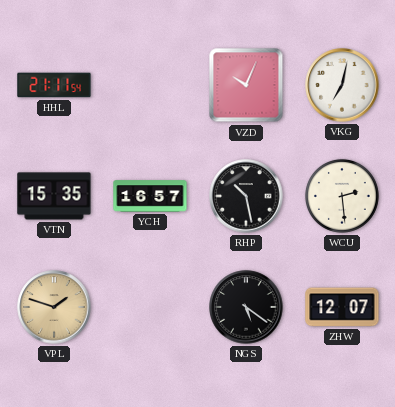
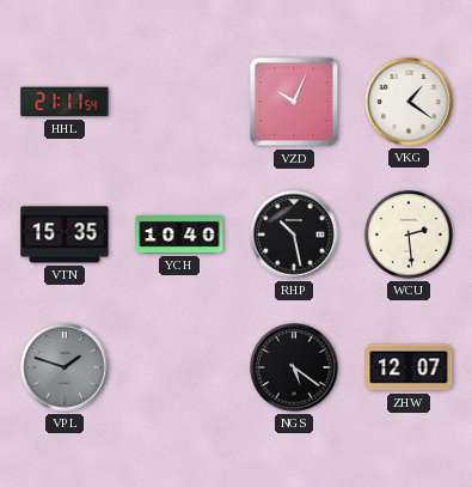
VKG: 7:02 -> 1:21 (409, 102)
YCH: 16:57 -> 10:40 (179, 235)
VPL dial: champagne -> grey (65, 367)
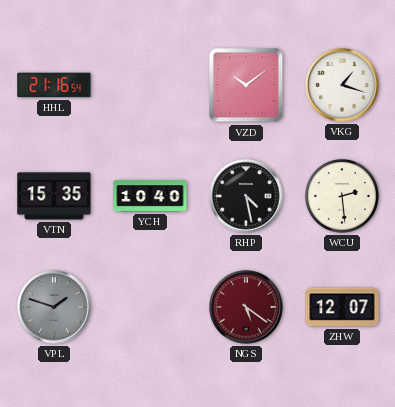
HHL: 21:11 -> 21:16 (54, 85)
VZD: 10:04 -> 10:09 (246, 85)
VKG: 1:21 -> 1:18 (342, 85)
RHP: 10:28 -> 4:28 (246, 196)
NGS dial: black -> burgundy (246, 307)
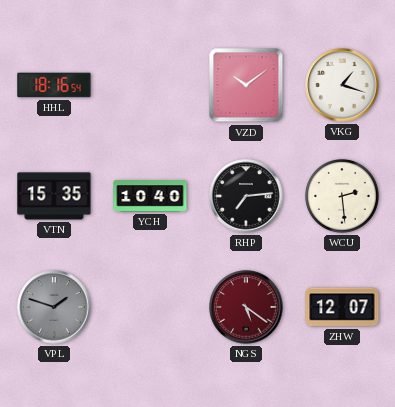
HHL: 21:16 -> 18:16 (54, 85)
RHP: 4:28 -> 7:14 (246, 196)
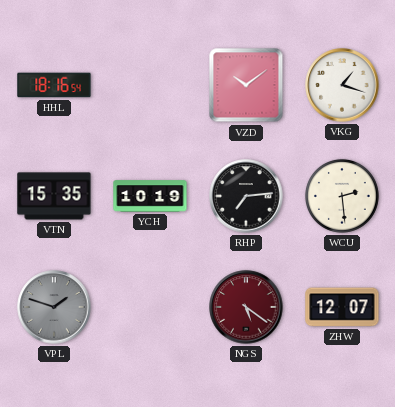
YCH: 10:40 -> 10:19 (150, 196)
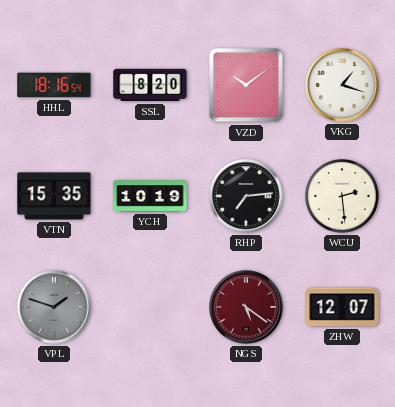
SSL: none -> 8:20 (150, 85)
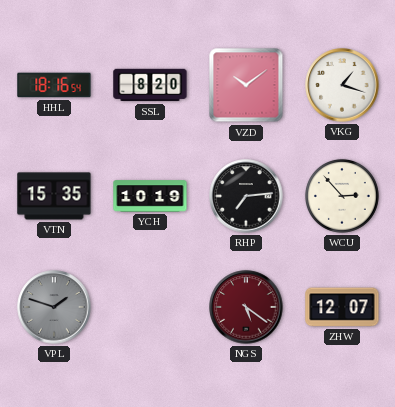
WCU: 2:29 -> 2:53 (342, 196)
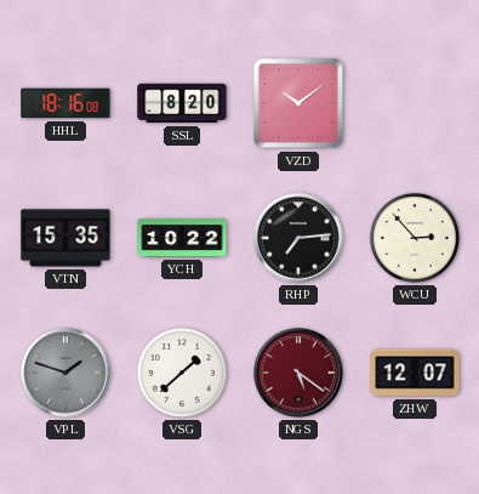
HHL: 18:16:54 -> 18:16:08 (65, 103)
VKG: 1:18 -> none (342, 85)
YCH: 10:19 -> 10:22 (182, 238)
VSG: none -> 1:38 (182, 373)
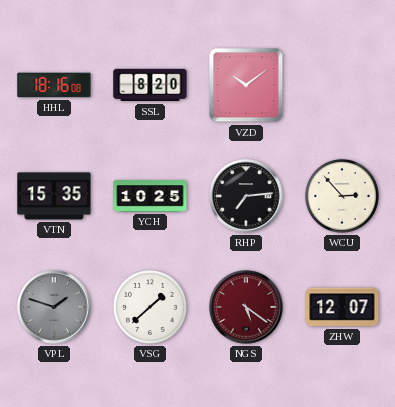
YCH: 10:22 -> 10:25 (150, 196)
